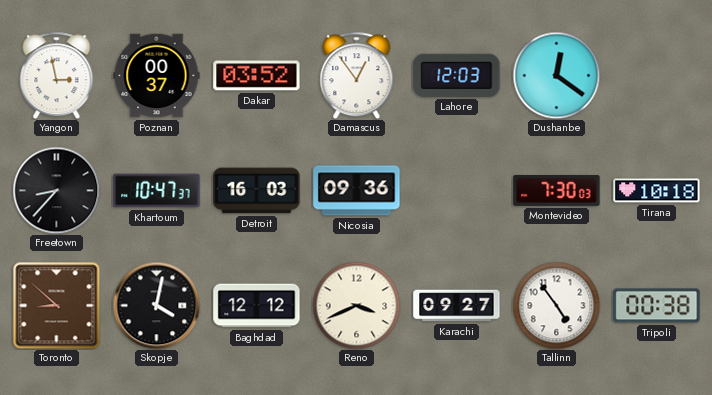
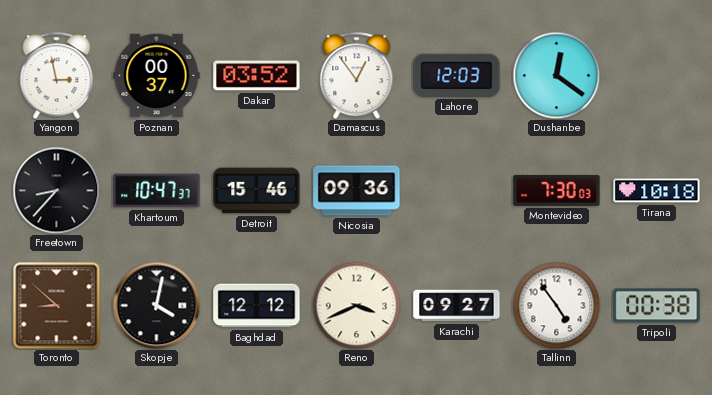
Detroit: 16:03 -> 15:46 (257, 191)
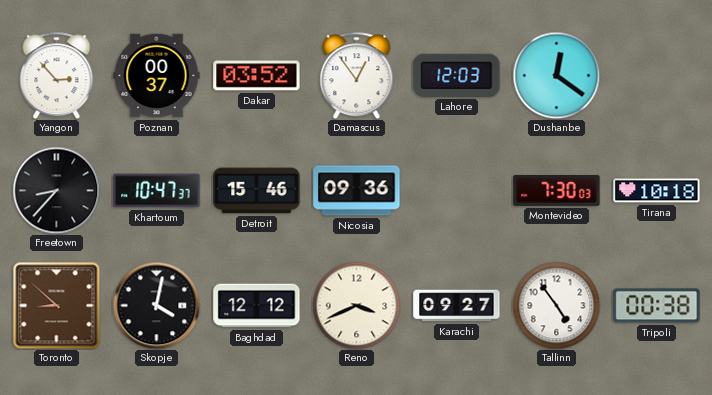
Yangon: 2:58 -> 2:53 (57, 75)
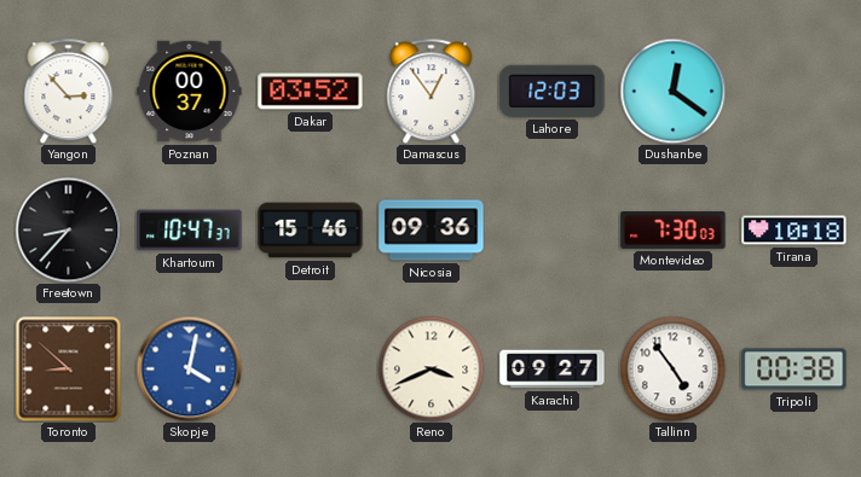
Skopje dial: black -> blue (189, 368)
Baghdad: 12:12 -> none (257, 306)
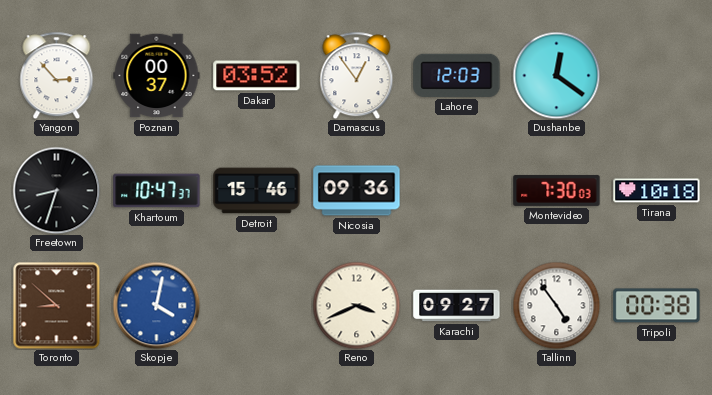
Freetown: 8:37 -> 8:33 (56, 190)
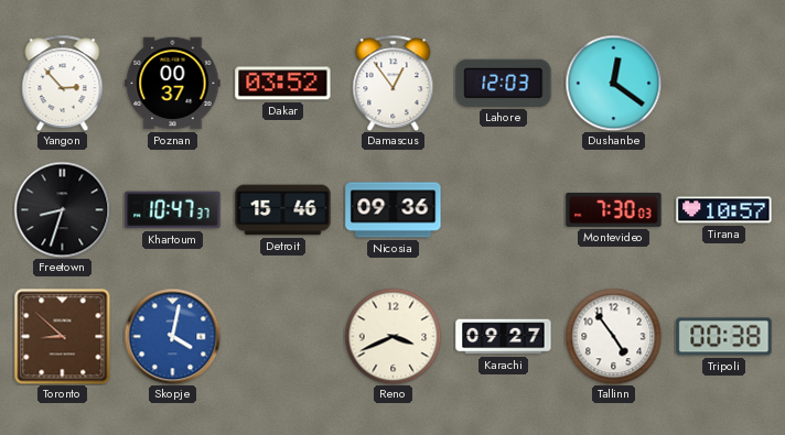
Tirana: 10:18 -> 10:57 (724, 210)
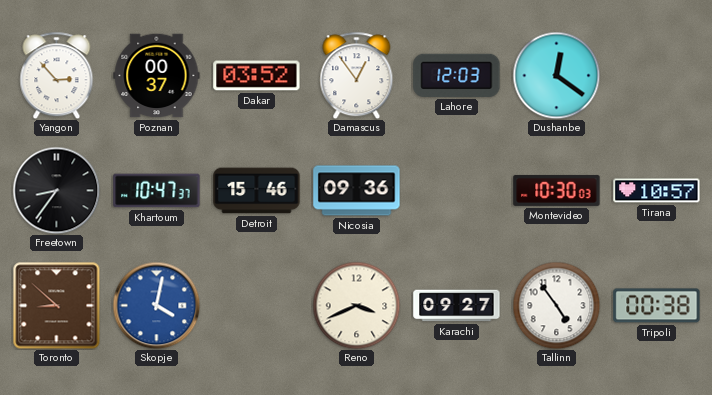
Freetown: 8:33 -> 8:36 (56, 190)
Montevideo: 7:30 -> 10:30 (557, 190)
